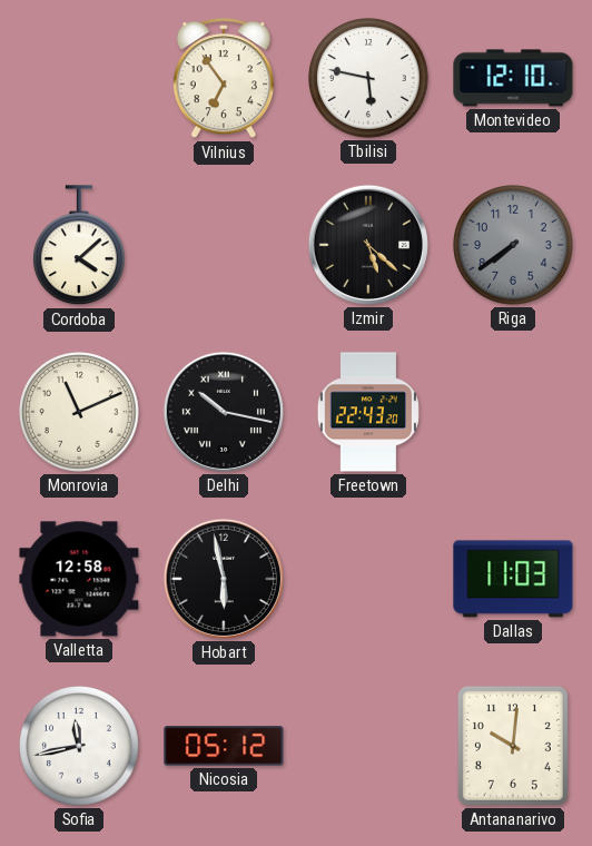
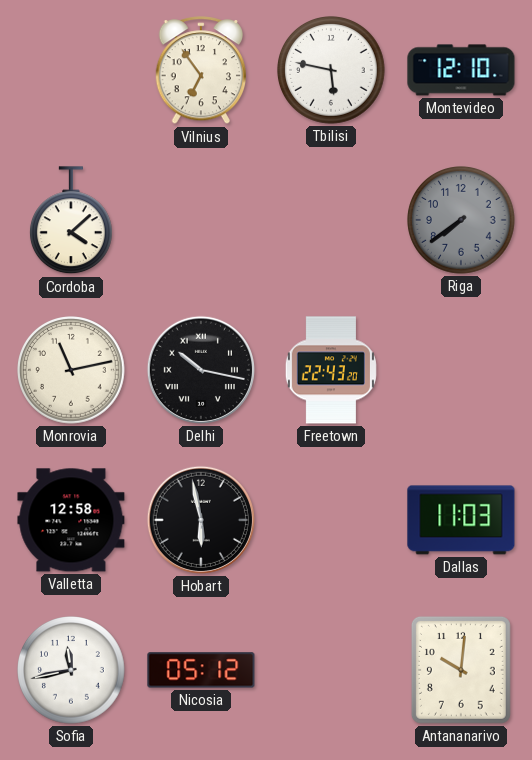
Izmir: 5:22 -> none (368, 245)
Monrovia: 11:11 -> 11:13 (72, 371)
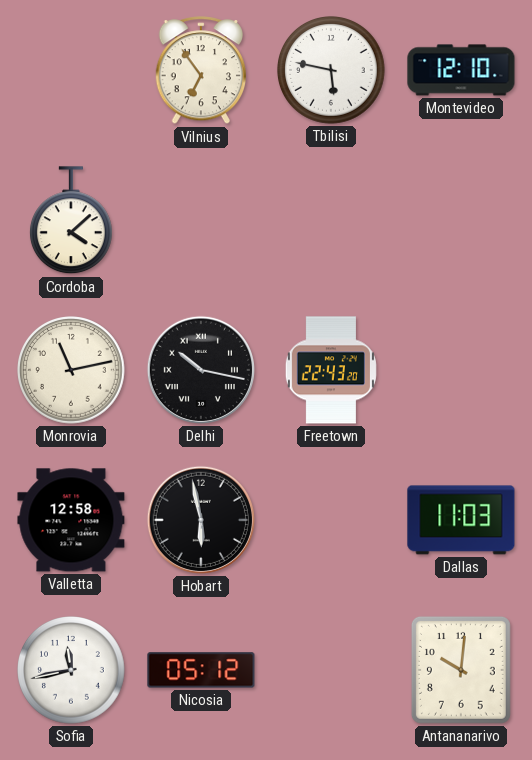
Riga: 7:39 -> none (462, 221)
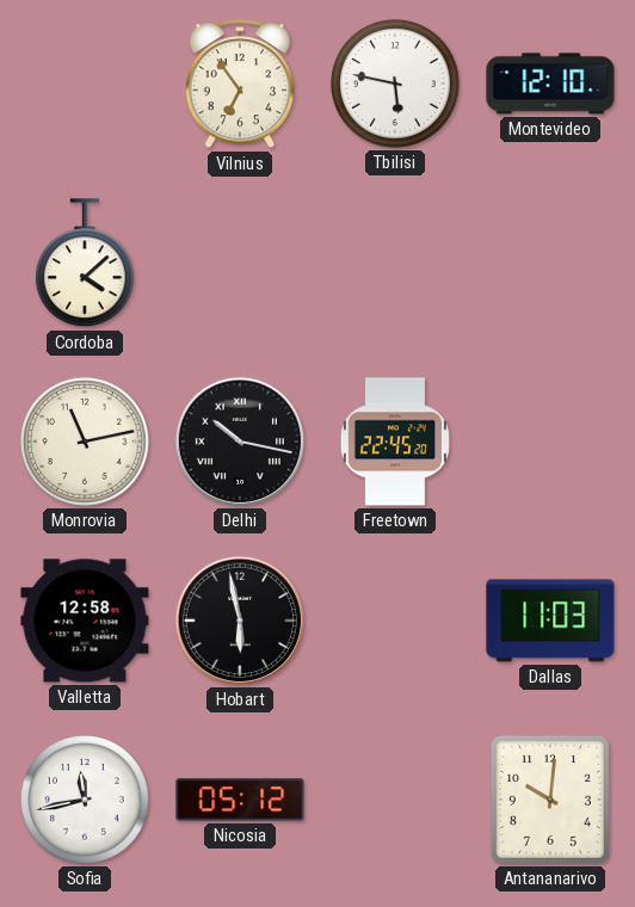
Freetown: 22:43 -> 22:45 (395, 442)
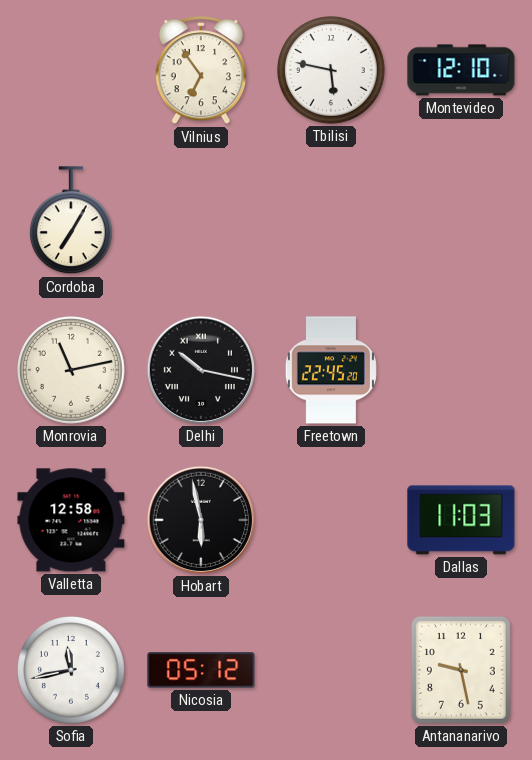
Cordoba: 4:08 -> 7:05 (71, 221)
Antananarivo: 10:01 -> 9:28 (461, 670)
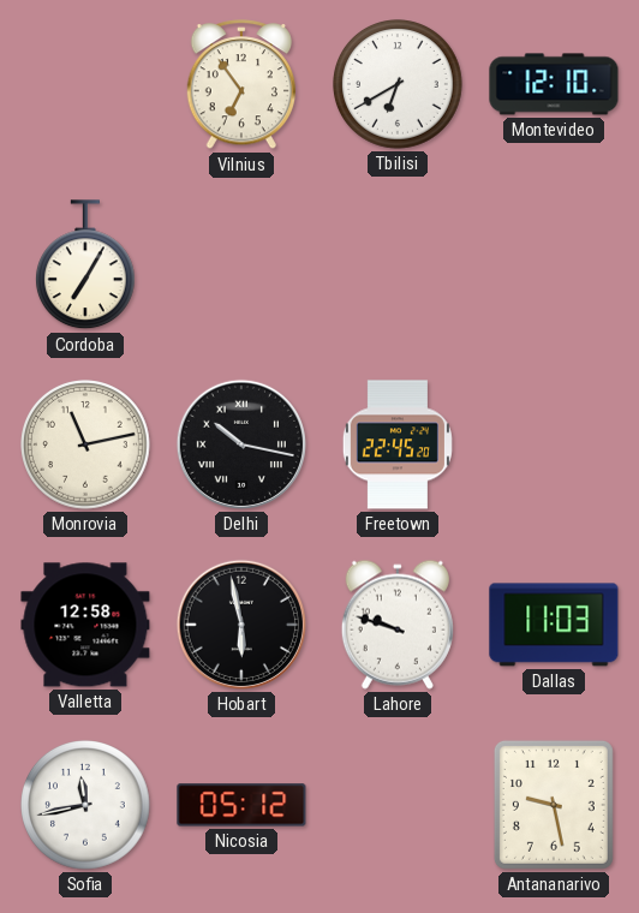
Tbilisi: 5:47 -> 6:40 (399, 85)
Lahore: none -> 9:48 (398, 625)
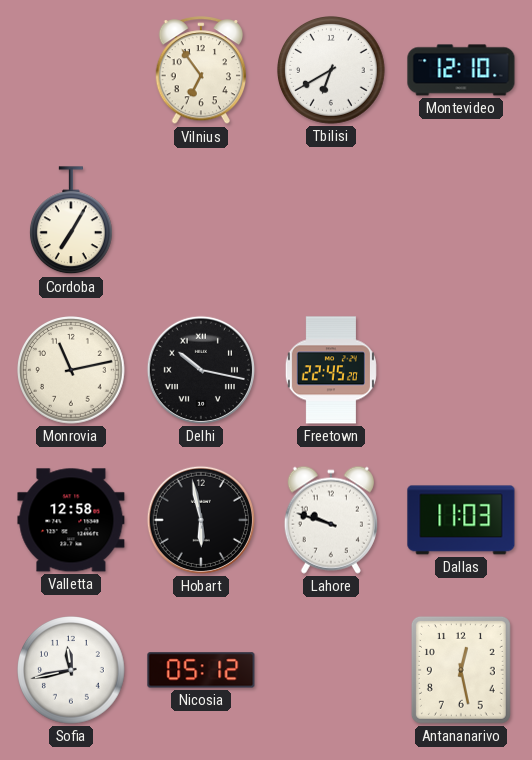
Antananarivo: 9:28 -> 12:28 (461, 670)
